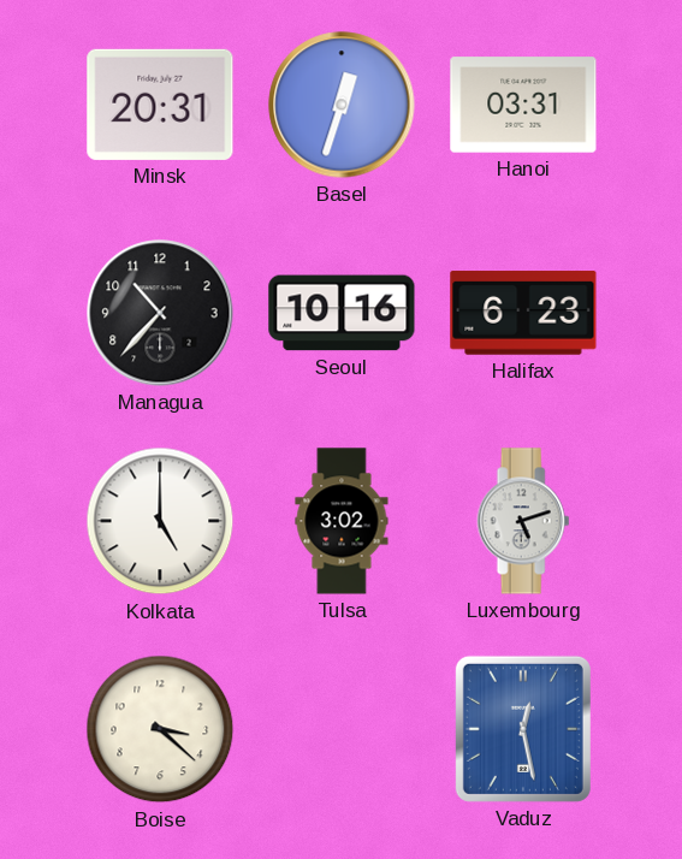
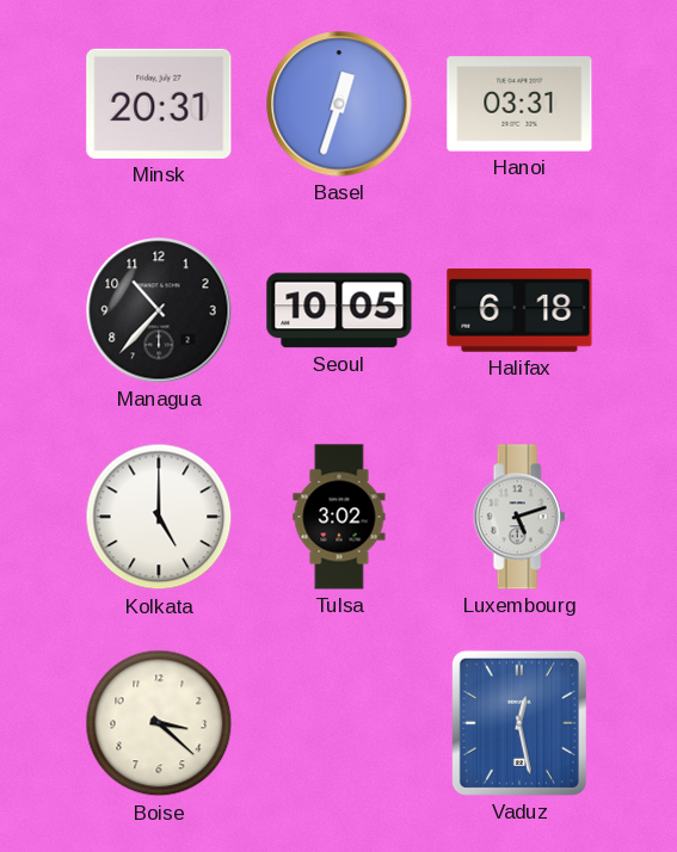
Seoul: 10:16 -> 10:05 (339, 310)
Halifax: 6:23 -> 6:18 (519, 310)
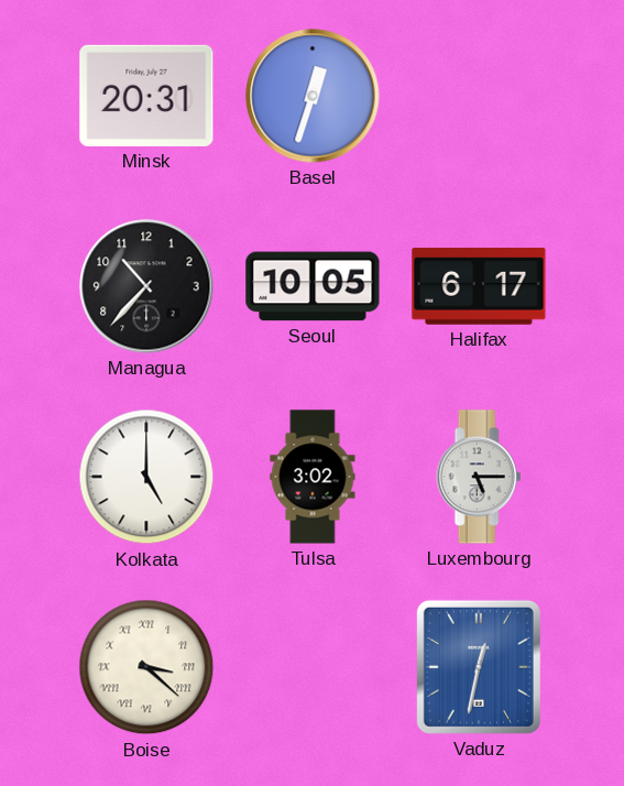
Hanoi: 03:31 -> none (519, 104)
Halifax: 6:18 -> 6:17 (479, 286)
Luxembourg: 5:12 -> 5:15 (479, 477)
Boise numerals: Arabic -> Roman (146, 667)
Vaduz: 12:28 -> 12:32 (479, 667)
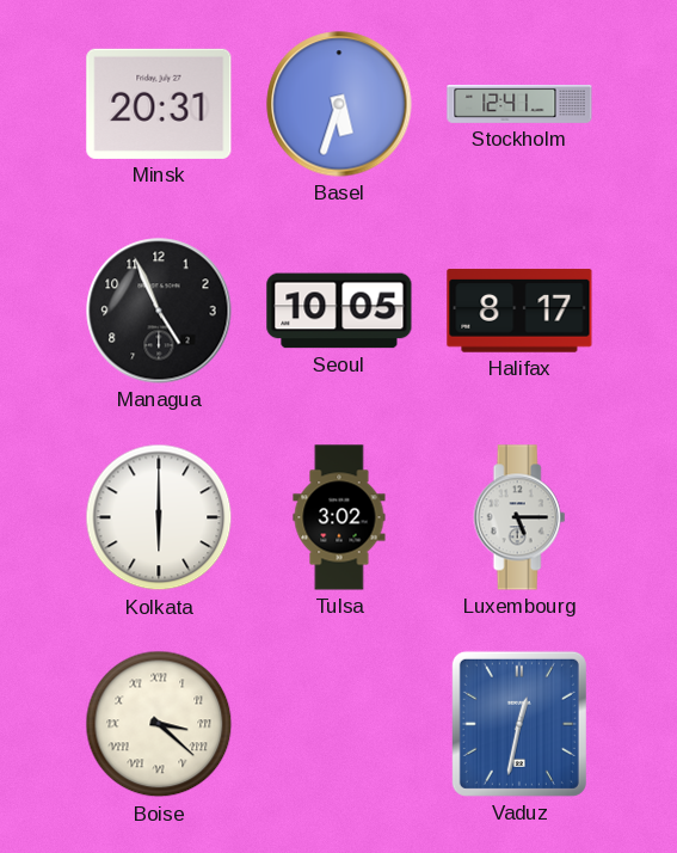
Basel: 12:33 -> 5:33 (339, 104)
Stockholm: none -> 12:41 (519, 104)
Managua: 10:37 -> 4:56 (159, 311)
Halifax: 6:17 -> 8:17 (519, 311)
Kolkata: 5:00 -> 6:00 (159, 517)
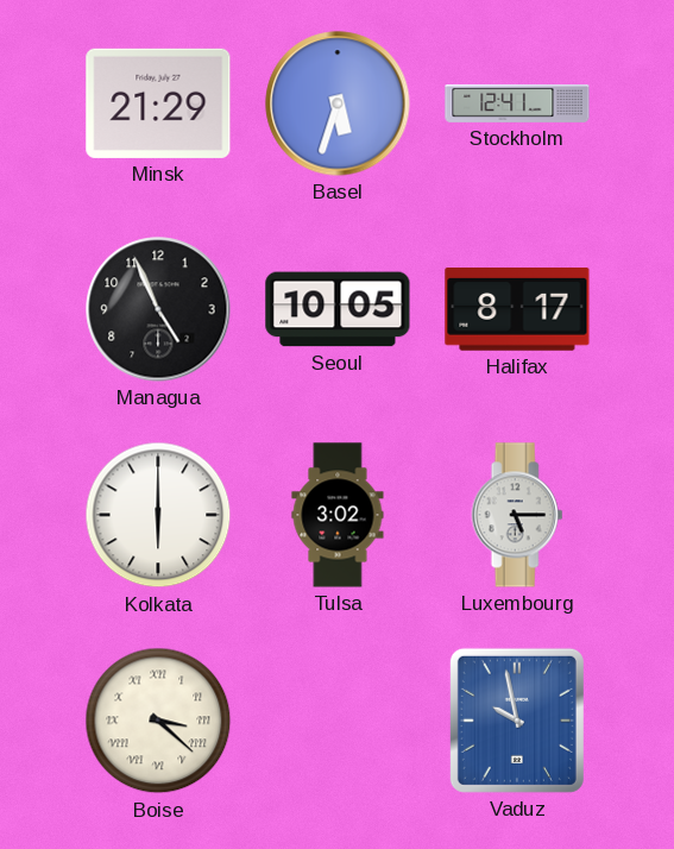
Minsk: 20:31 -> 21:29 (158, 103)
Vaduz: 12:32 -> 9:58 (517, 721)
